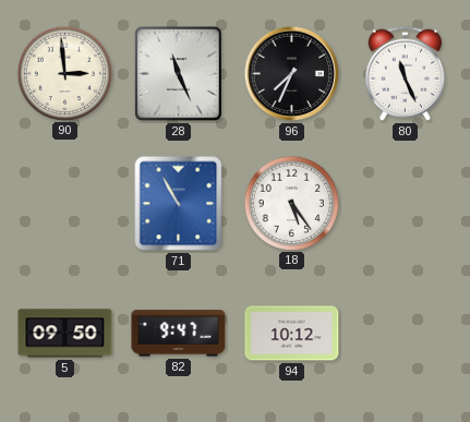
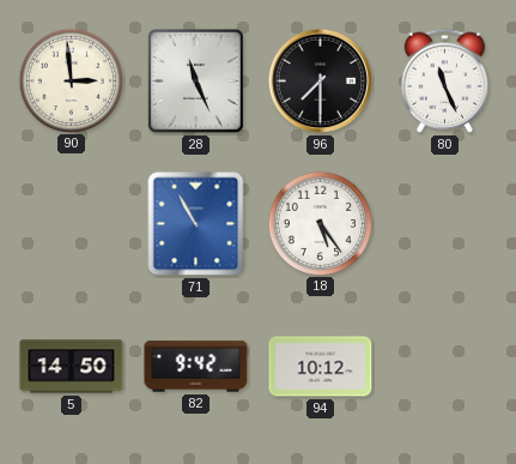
96: 7:34 -> 7:30 (320, 80)
5: 09:50 -> 14:50 (72, 367)
82: 9:47 -> 9:42 (196, 367)
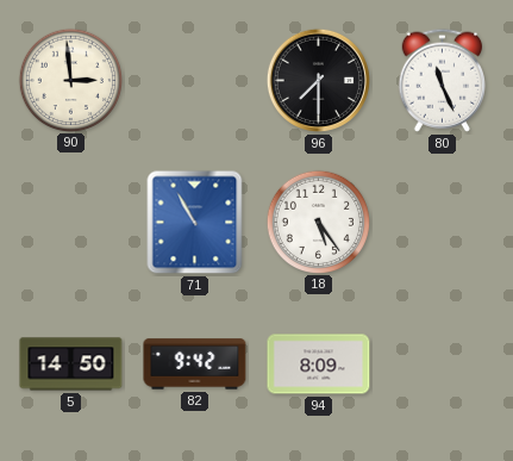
28: 11:26 -> none (195, 80)
94: 10:12 -> 8:09 (319, 365)
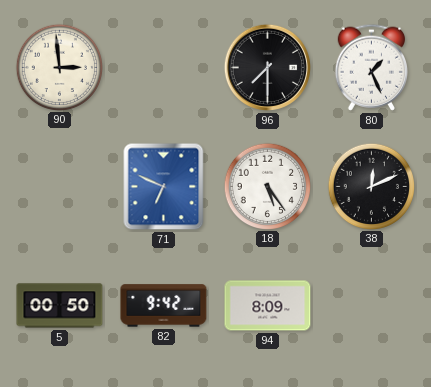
80: 11:26 -> 1:26 (372, 67)
71: 10:55 -> 6:49 (164, 187)
38: none -> 12:11 (371, 186)
5: 14:50 -> 00:50 (60, 306)
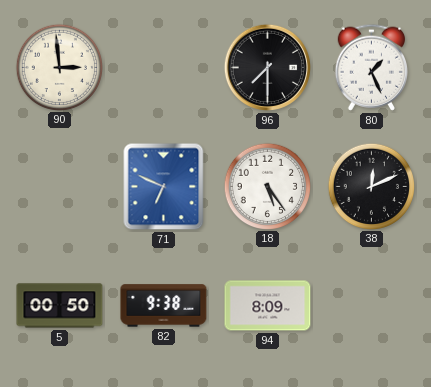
82: 9:42 -> 9:38 (164, 306)
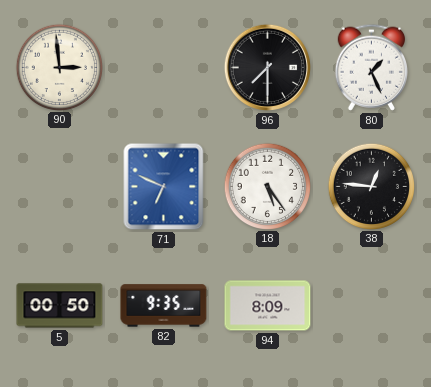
38: 12:11 -> 12:46 (371, 186)
82: 9:38 -> 9:35 (164, 306)
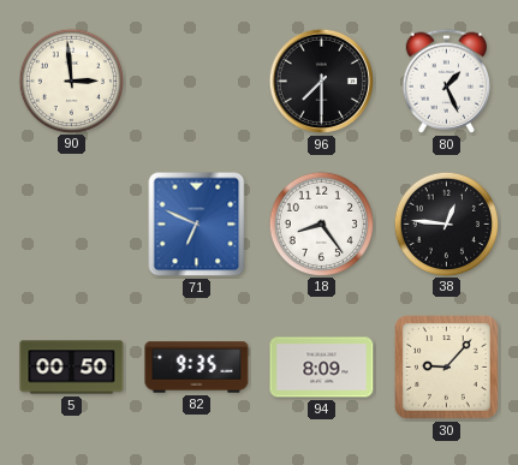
18: 5:24 -> 8:24 (321, 223)
30: none -> 9:07 (447, 368)
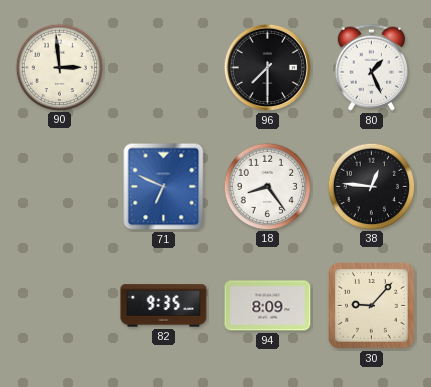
5: 00:50 -> none (72, 368)
